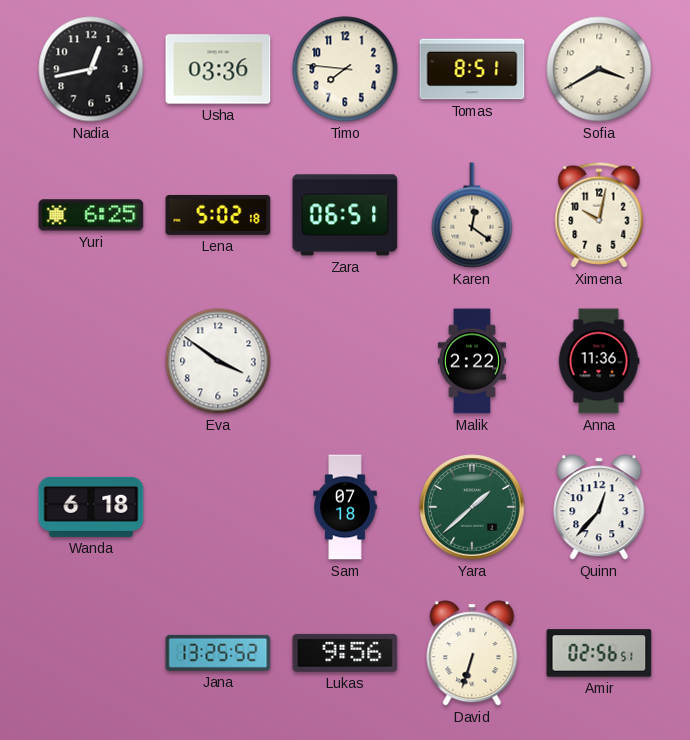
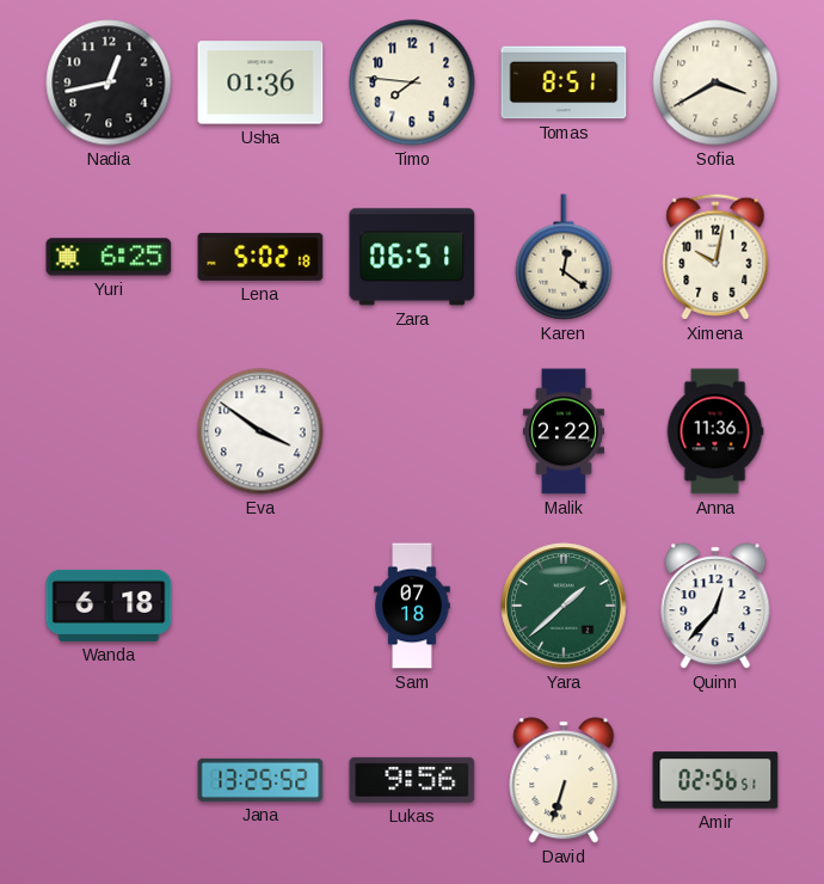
Usha: 03:36 -> 01:36 (260, 82)
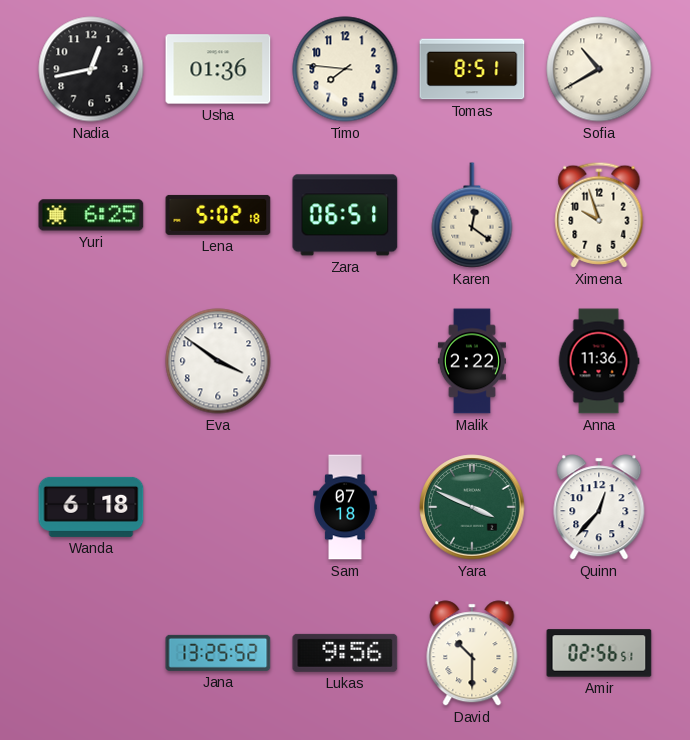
Sofia: 3:40 -> 10:40 (599, 69)
Ximena: 10:02 -> 9:57 (599, 215)
Yara: 1:38 -> 3:49 (472, 507)
David: 6:33 -> 10:30 (472, 653)
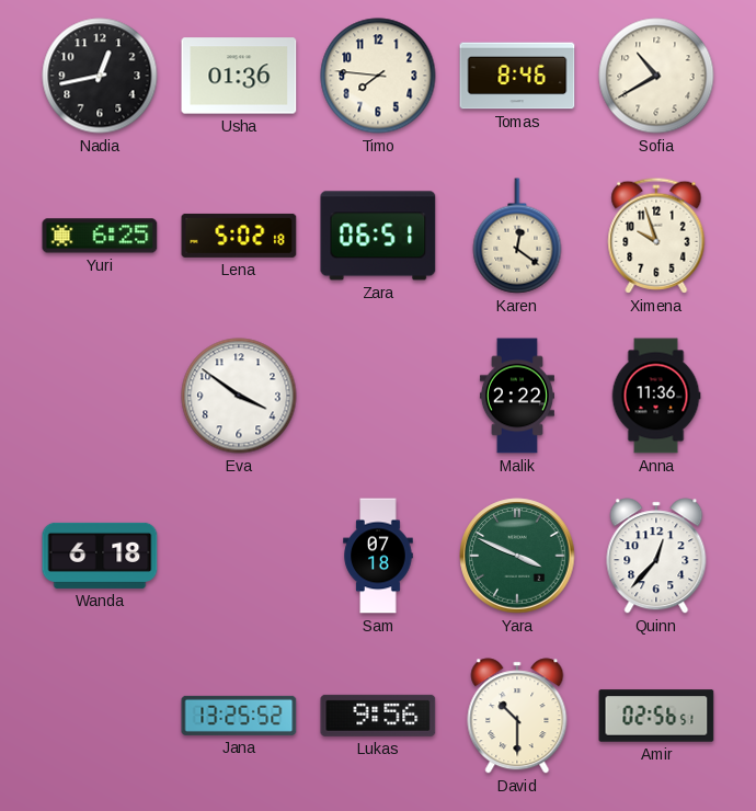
Tomas: 8:51 -> 8:46 (517, 76)
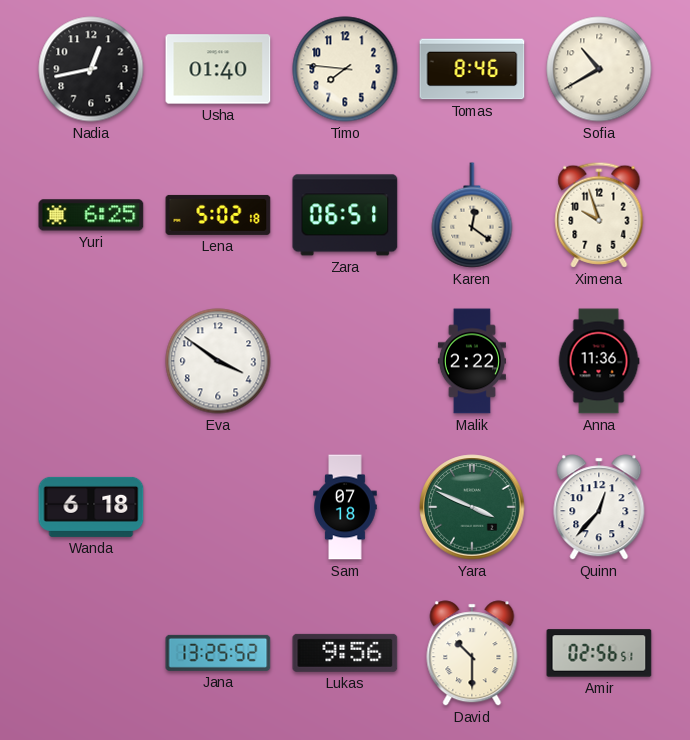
Usha: 01:36 -> 01:40 (218, 69)
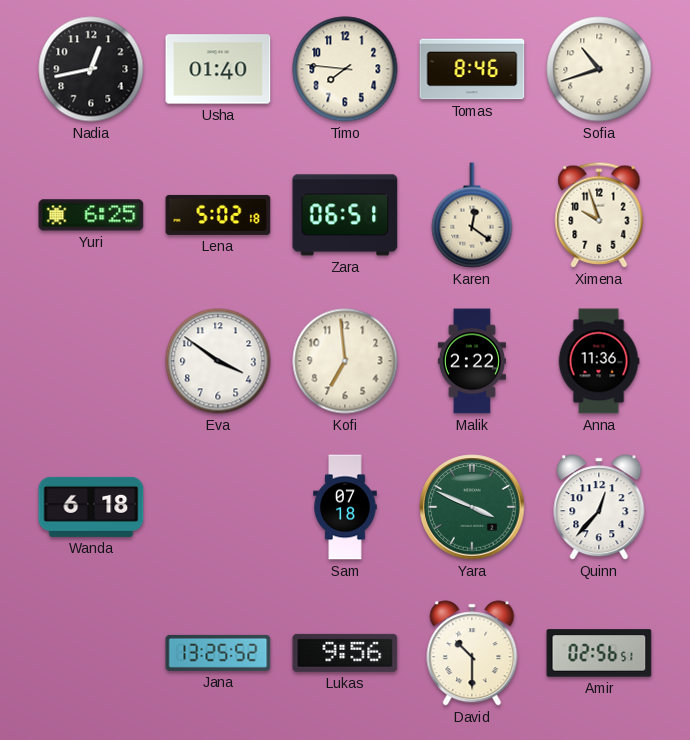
Sofia: 10:40 -> 10:42 (599, 69)
Kofi: none -> 6:59 (345, 361)
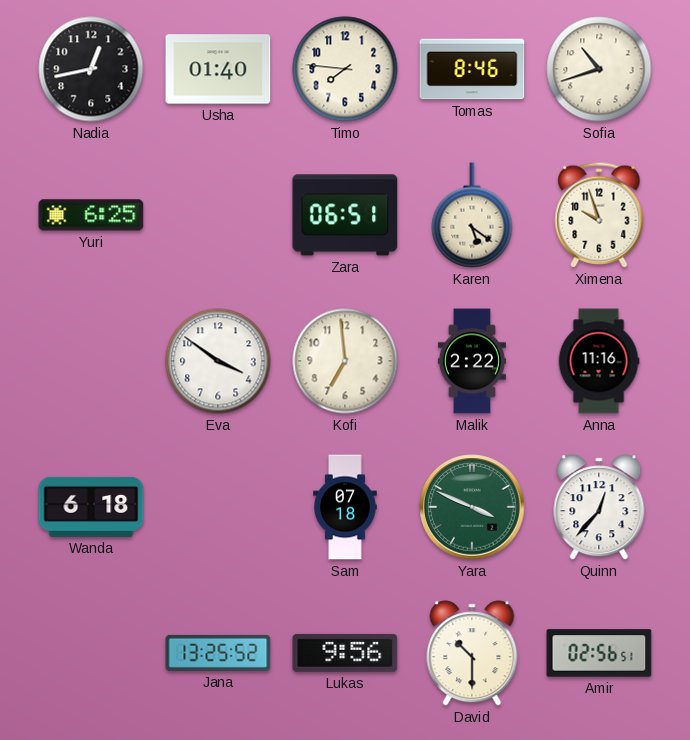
Lena: 5:02 -> none (218, 215)
Karen: 12:21 -> 5:21 (472, 215)
Anna: 11:36 -> 11:16 (599, 361)
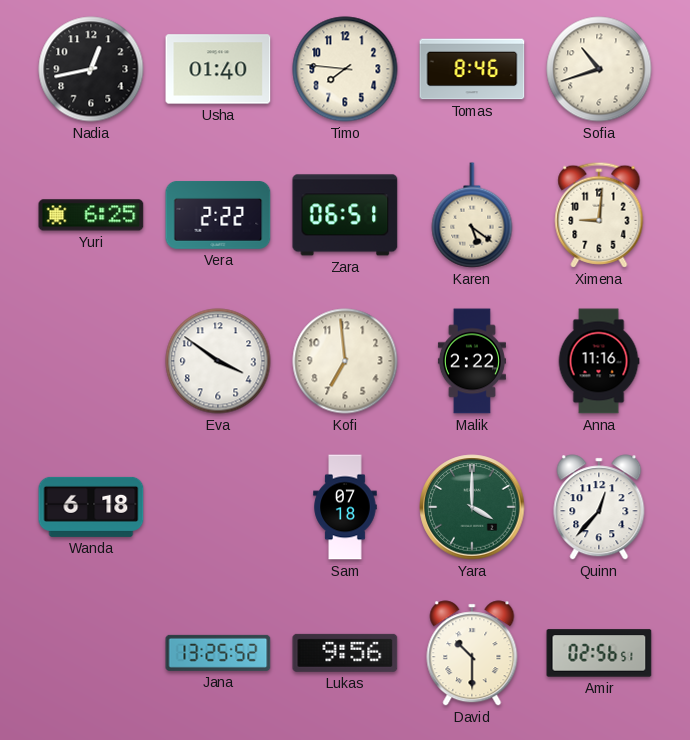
Vera: none -> 2:22 (218, 216)
Ximena: 9:57 -> 9:01 (599, 215)
Yara: 3:49 -> 4:00 (472, 507)
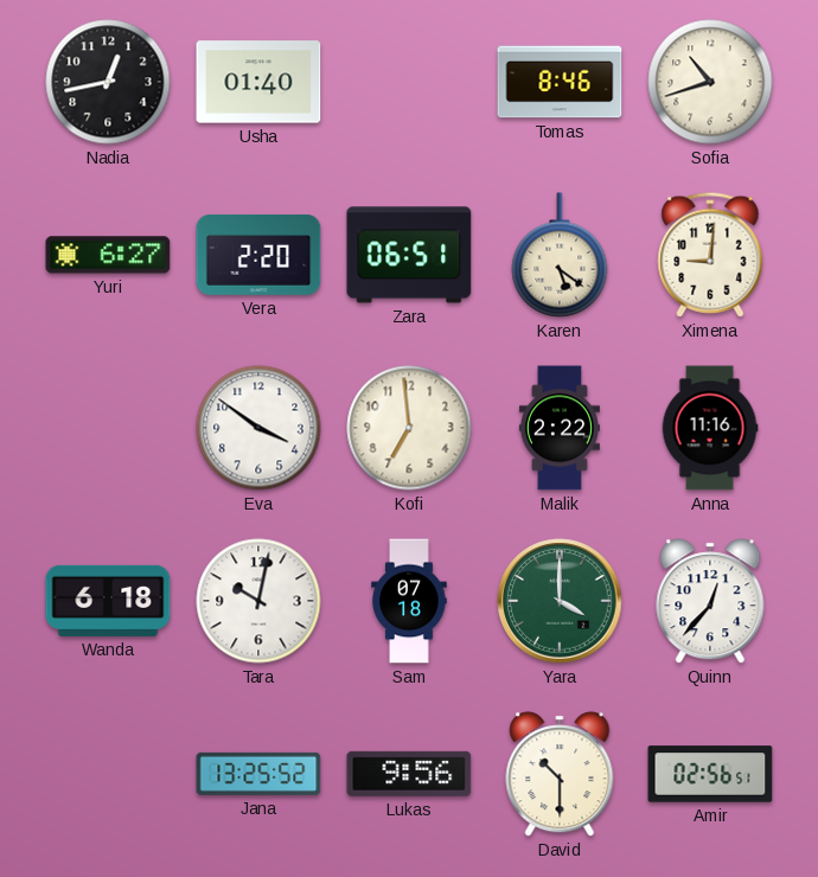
Timo: 7:46 -> none (345, 69)
Yuri: 6:25 -> 6:27 (108, 255)
Vera: 2:22 -> 2:20 (258, 256)
Tara: none -> 10:02 (258, 601)
